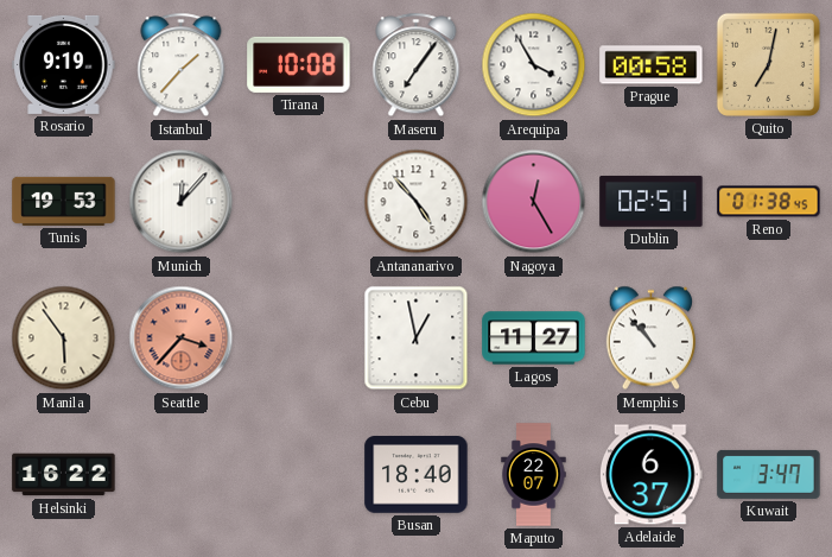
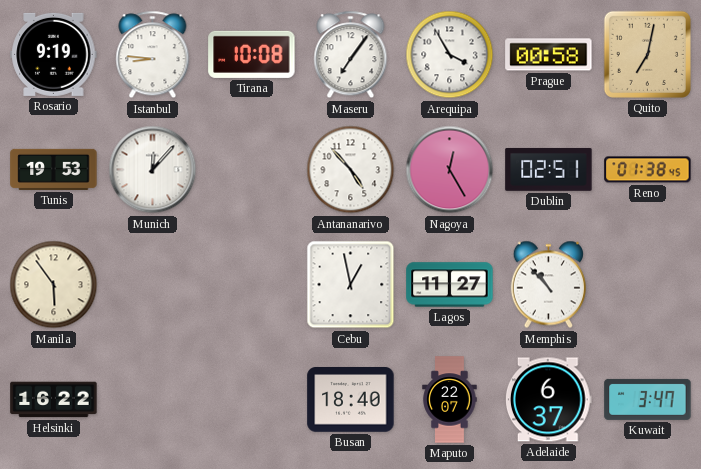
Istanbul: 1:37 -> 8:46 (153, 55)
Seattle: 3:37 -> none (182, 338)
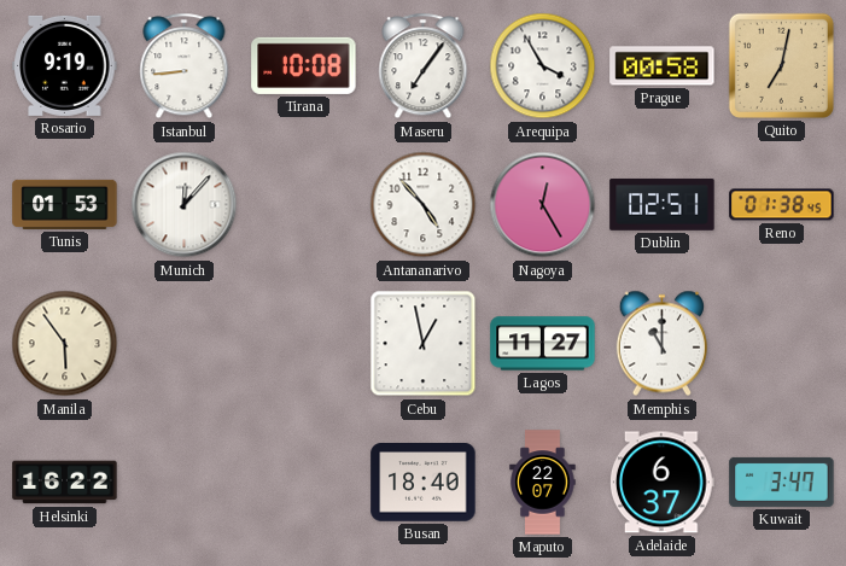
Istanbul: 8:46 -> 8:44 (185, 66)
Tunis: 19:53 -> 01:53 (65, 204)
Memphis: 10:53 -> 11:00 (661, 344)
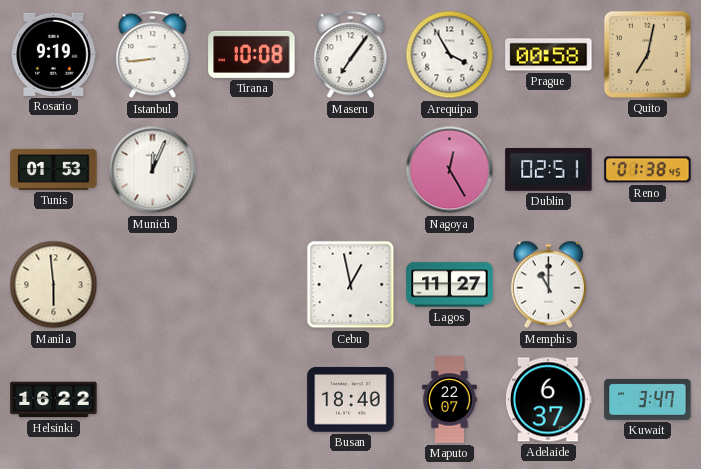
Munich: 12:07 -> 12:04 (153, 170)
Antananarivo: 4:53 -> none (424, 205)
Manila: 5:54 -> 5:59 (54, 285)
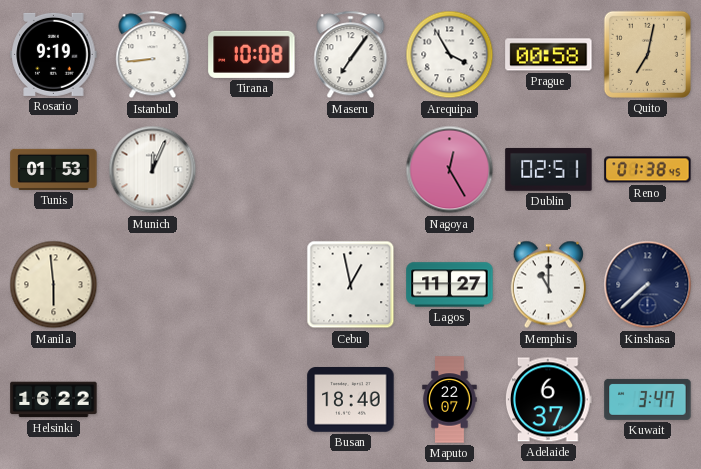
Kinshasa: none -> 7:38 (648, 285)
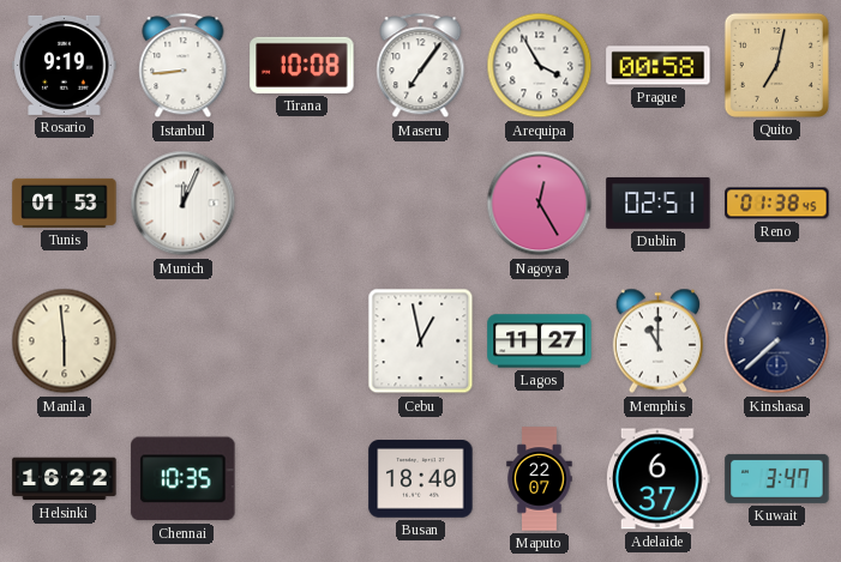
Chennai: none -> 10:35 (184, 479)
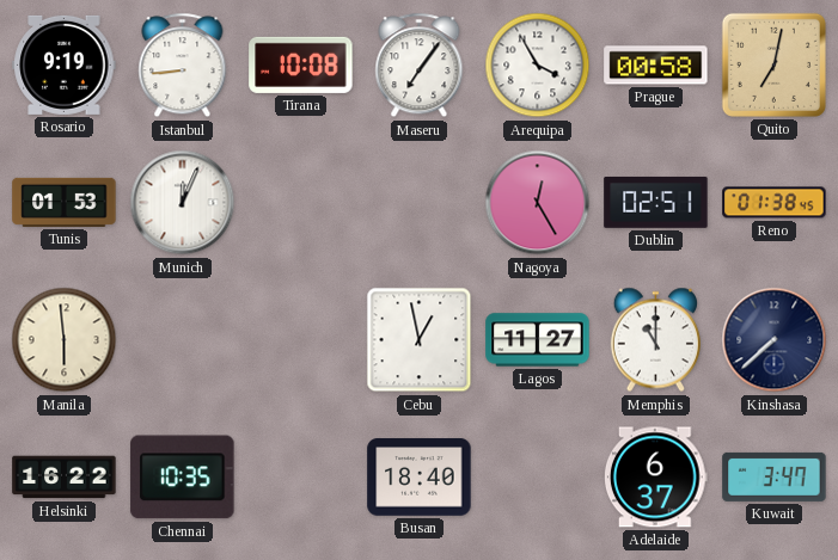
Maputo: 22:07 -> none (540, 479)
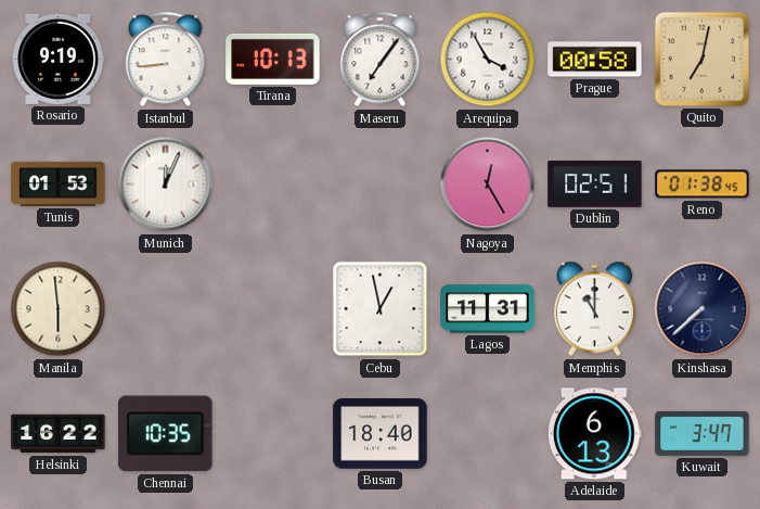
Tirana: 10:08 -> 10:13 (273, 59)
Lagos: 11:27 -> 11:31 (488, 309)
Adelaide: 6:37 -> 6:13 (594, 434)
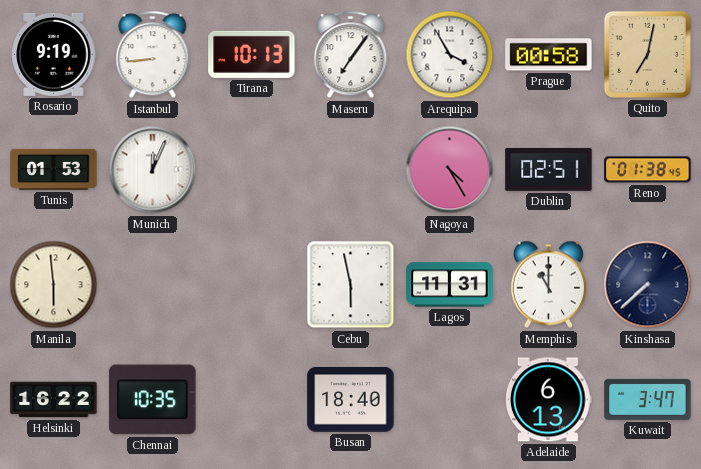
Nagoya: 12:25 -> 4:25 (450, 170)
Cebu: 12:58 -> 5:58 (351, 285)
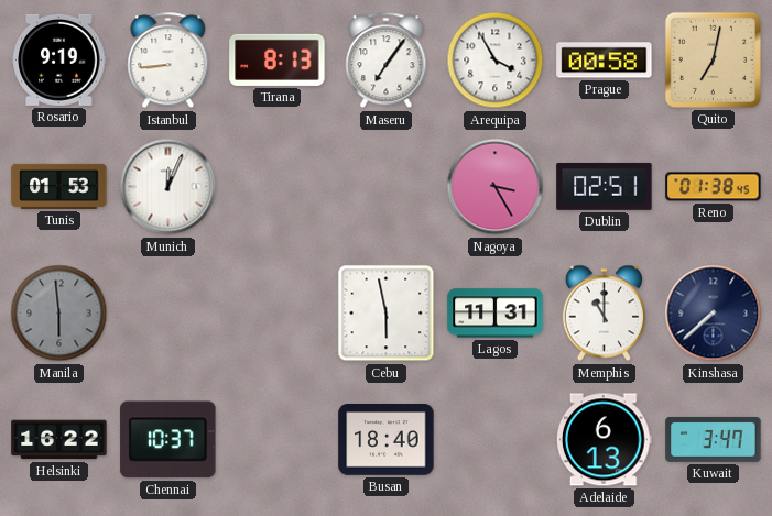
Tirana: 10:13 -> 8:13 (278, 59)
Nagoya: 4:25 -> 3:25 (496, 187)
Manila dial: cream -> grey (59, 314)
Chennai: 10:35 -> 10:37 (168, 440)
